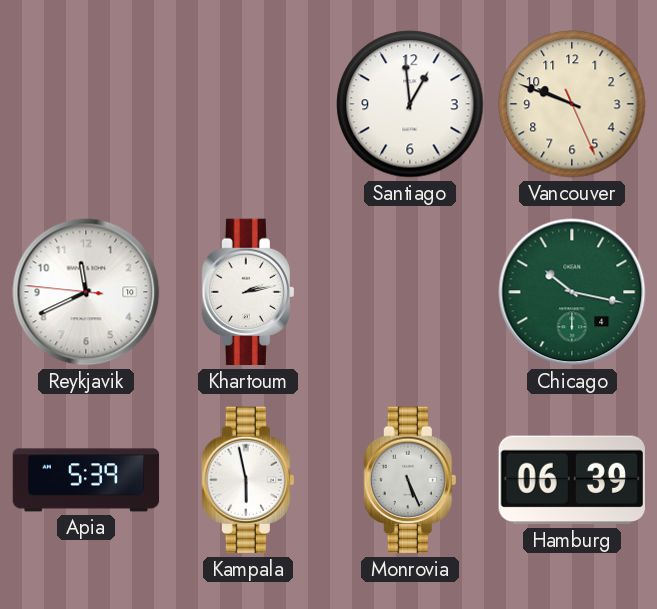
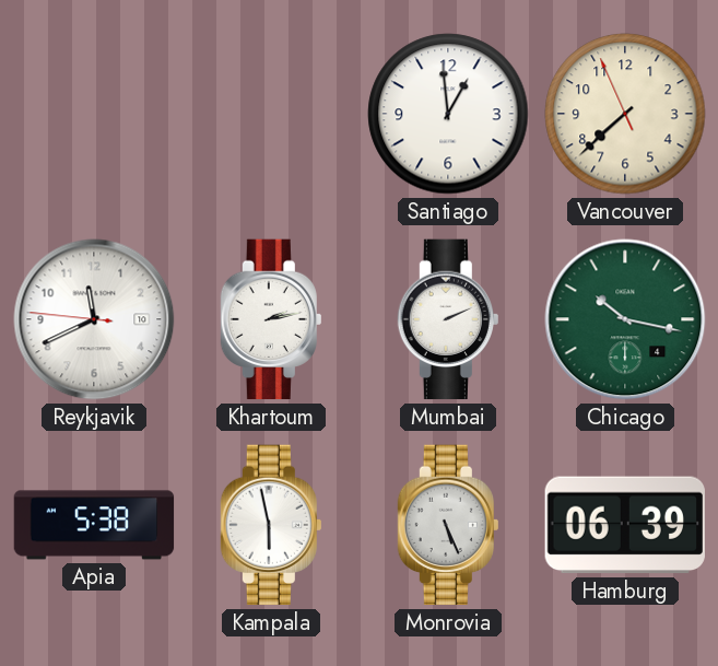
Vancouver: 9:48 -> 7:37 (625, 114)
Mumbai: none -> 2:11 (448, 319)
Apia: 5:39 -> 5:38 (94, 525)
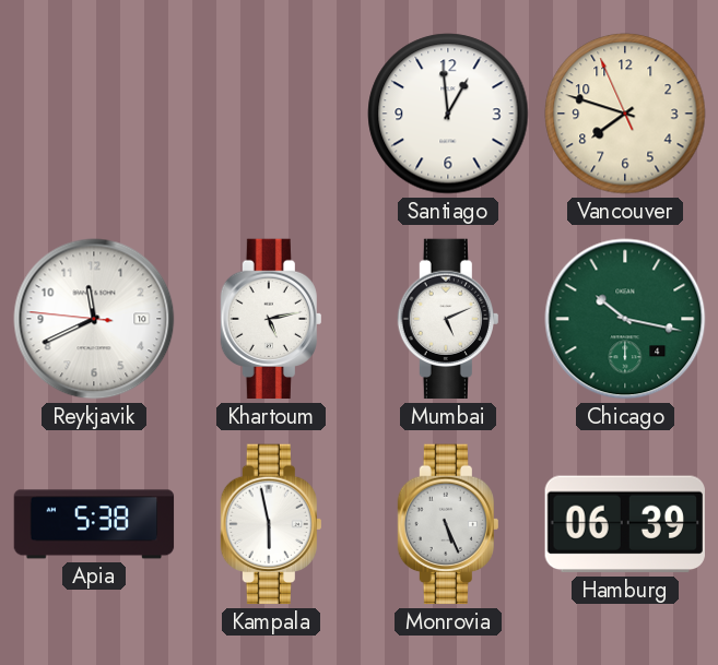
Vancouver: 7:37 -> 7:47 (625, 114)
Khartoum: 2:13 -> 5:13 (271, 319)
Mumbai: 2:11 -> 5:11 (448, 319)
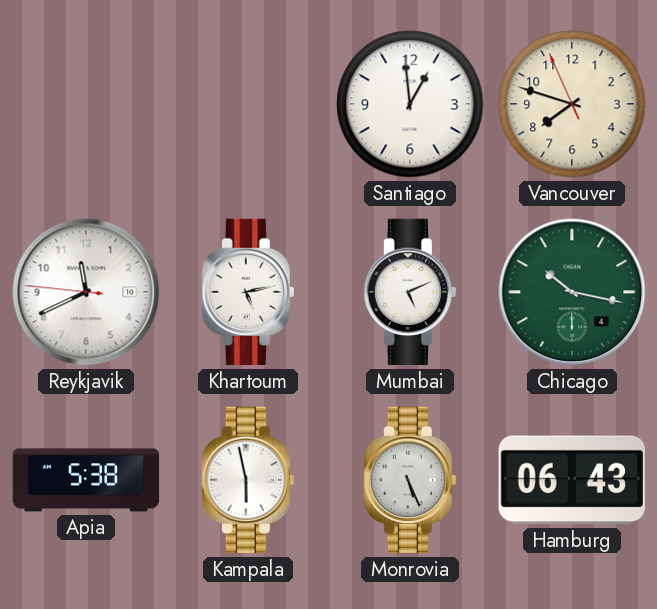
Hamburg: 06:39 -> 06:43 (572, 480)
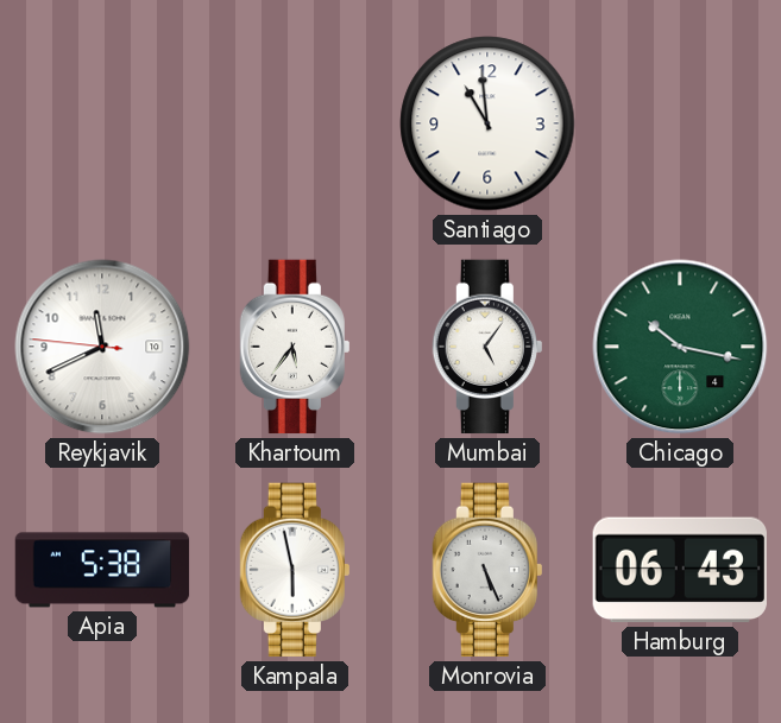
Santiago: 12:59 -> 10:59 (487, 123)
Vancouver: 7:47 -> none (572, 104)
Khartoum: 5:13 -> 5:36 (295, 347)
Mumbai: 5:11 -> 5:06 (487, 347)
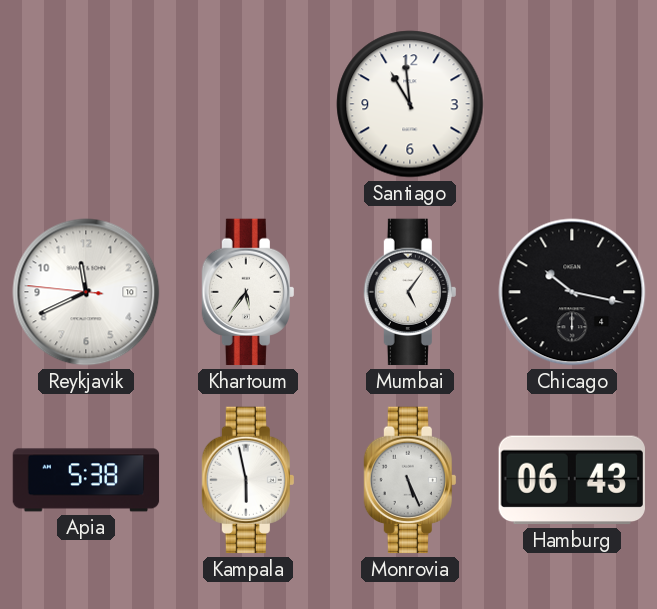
Chicago dial: green -> black (572, 292)
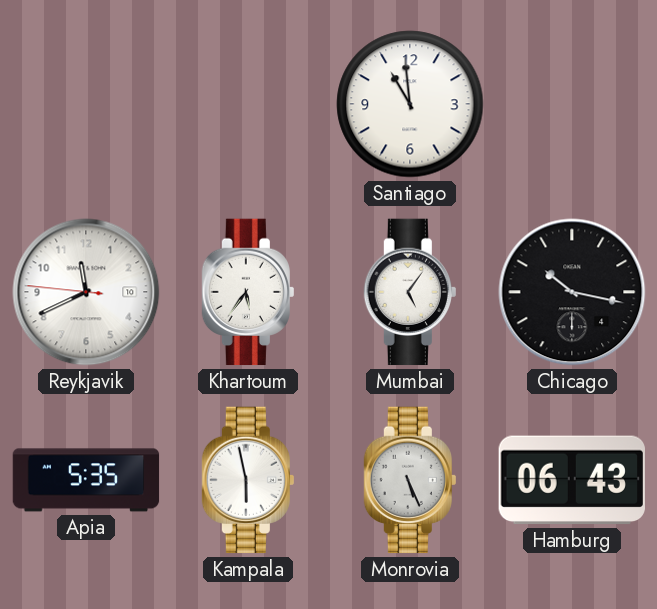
Apia: 5:38 -> 5:35 (86, 480)
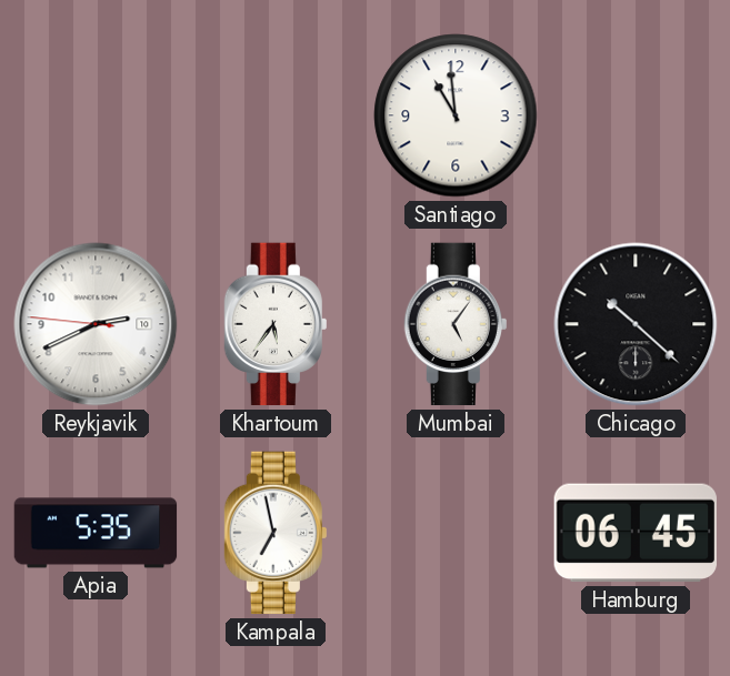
Reykjavik: 11:40 -> 2:40 (96, 324)
Chicago: 10:17 -> 10:22 (636, 324)
Kampala: 5:58 -> 6:58 (276, 533)
Monrovia: 5:26 -> none (410, 480)
Hamburg: 06:43 -> 06:45 (636, 533)
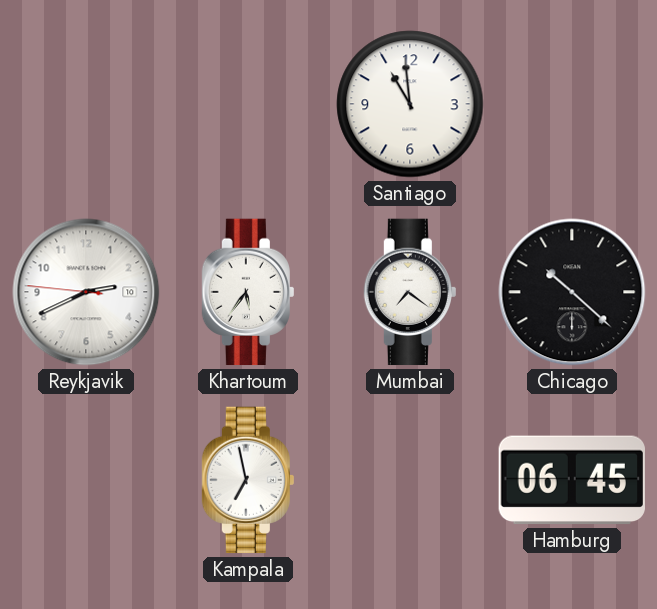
Mumbai: 5:06 -> 7:21 (410, 292)
Apia: 5:35 -> none (96, 533)
